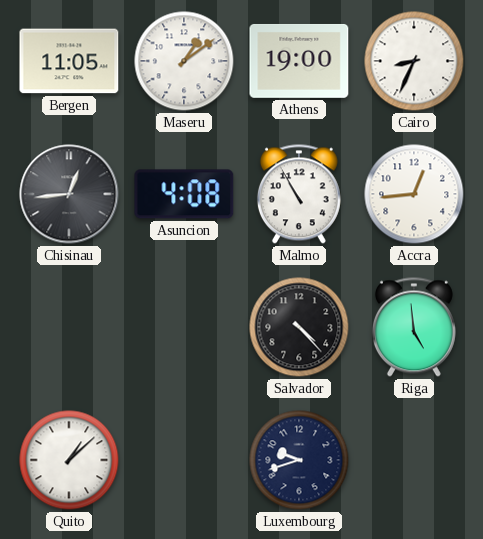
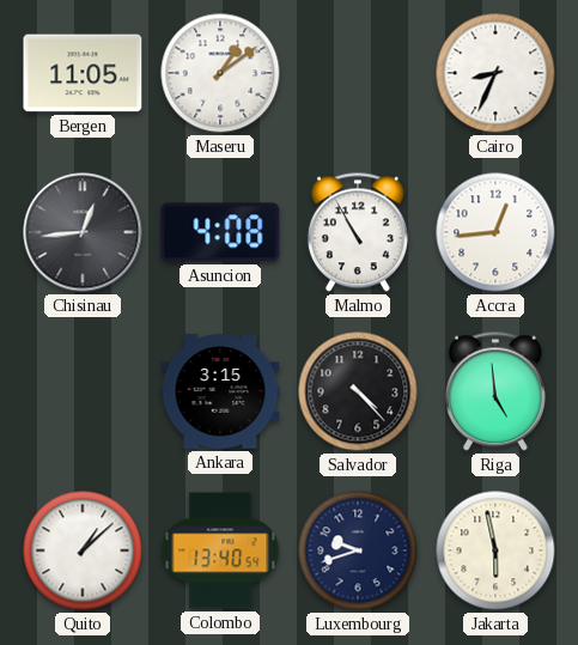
Athens: 19:00 -> none (299, 61)
Ankara: none -> 3:15 (220, 391)
Colombo: none -> 13:40 (220, 550)
Jakarta: none -> 5:58 (495, 550)
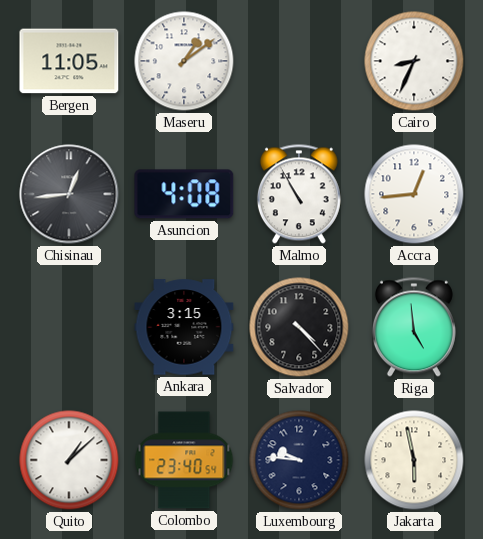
Colombo: 13:40 -> 23:40 (184, 460)
Luxembourg: 9:42 -> 9:46 (299, 460)
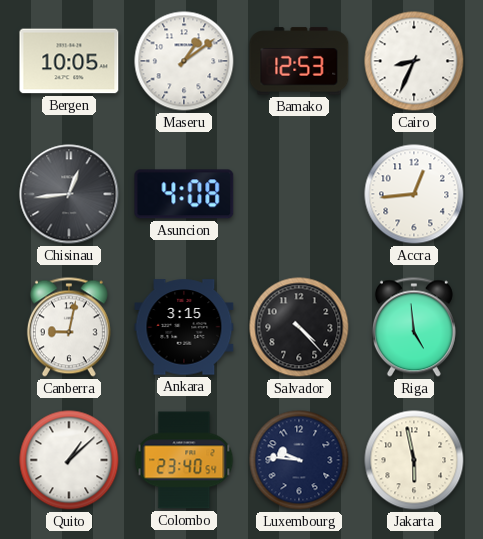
Bergen: 11:05 -> 10:05 (69, 61)
Bamako: none -> 12:53 (299, 61)
Malmo: 10:55 -> none (299, 194)
Canberra: none -> 9:02 (69, 327)
